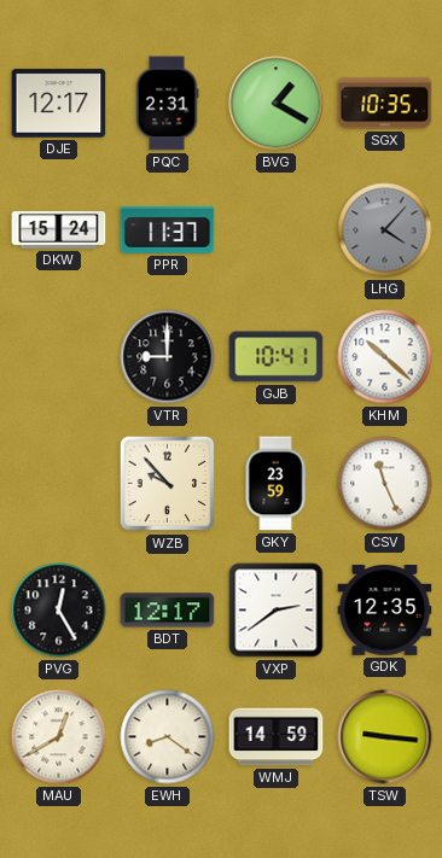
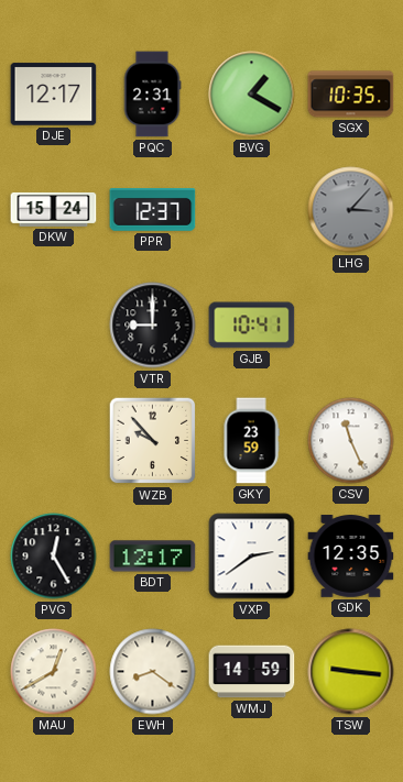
PPR: 11:37 -> 12:37 (153, 210)
LHG: 4:07 -> 3:07 (351, 210)
KHM: 10:22 -> none (385, 357)
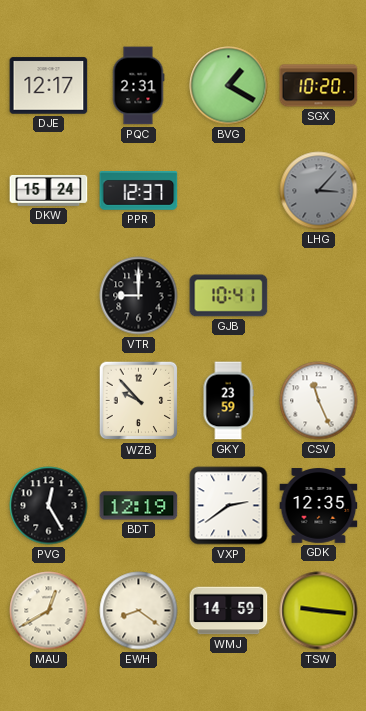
SGX: 10:35 -> 10:20 (319, 86)
BDT: 12:17 -> 12:19 (139, 506)
